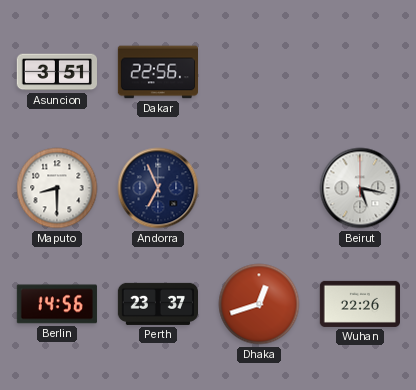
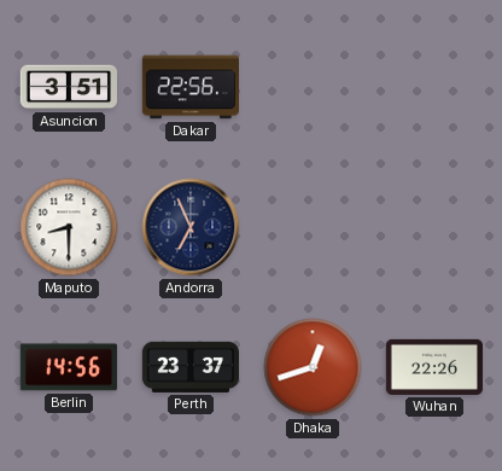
Beirut: 5:17 -> none (360, 188)
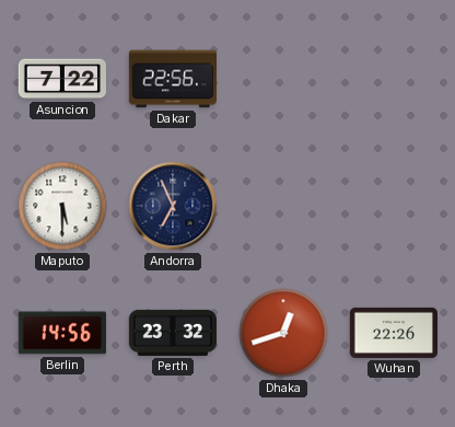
Asuncion: 3:51 -> 7:22 (61, 79)
Maputo: 8:30 -> 5:30 (62, 206)
Perth: 23:37 -> 23:32 (172, 333)
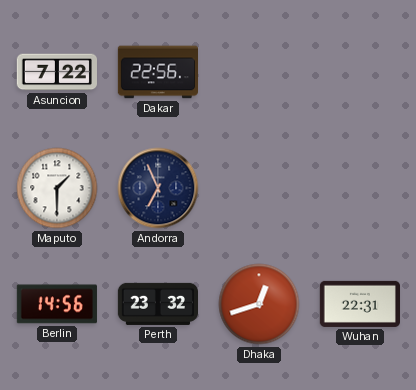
Maputo: 5:30 -> 1:30 (57, 188)
Wuhan: 22:26 -> 22:31 (359, 304)
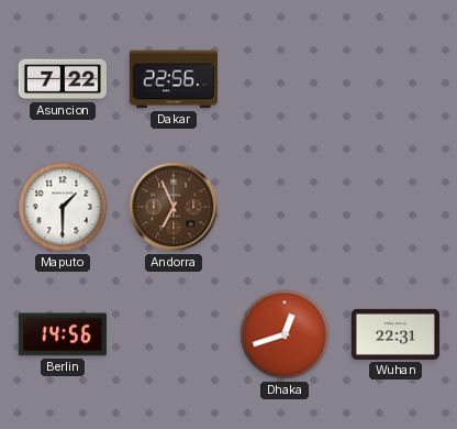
Andorra dial: navy -> brown (174, 207)
Perth: 23:32 -> none (157, 304)
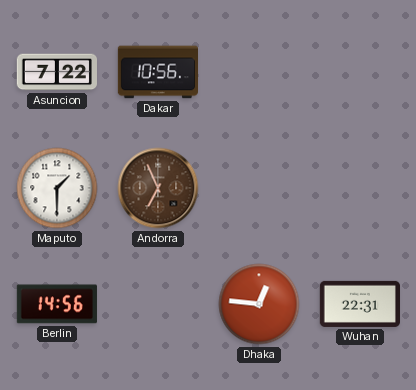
Dakar: 22:56 -> 10:56 (157, 72)
Dhaka: 12:42 -> 12:46 (259, 304)
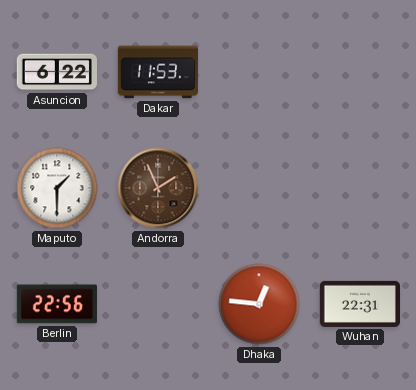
Asuncion: 7:22 -> 6:22 (56, 72)
Dakar: 10:56 -> 11:53 (157, 72)
Andorra: 6:56 -> 1:56 (158, 188)
Berlin: 14:56 -> 22:56 (57, 304)
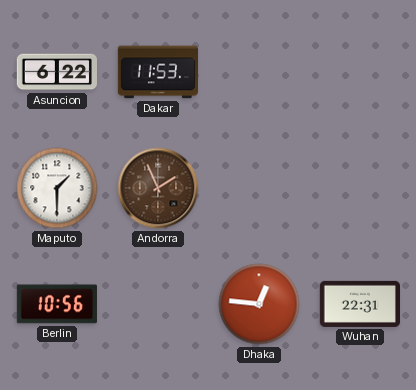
Berlin: 22:56 -> 10:56 (57, 304)
